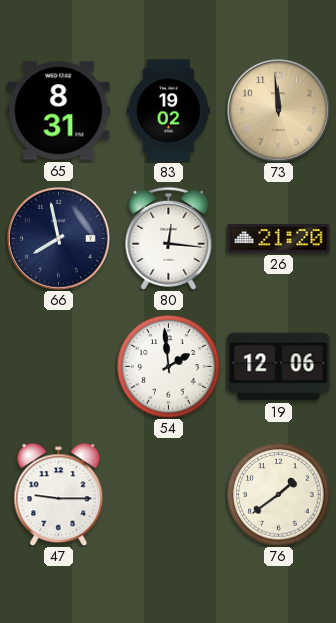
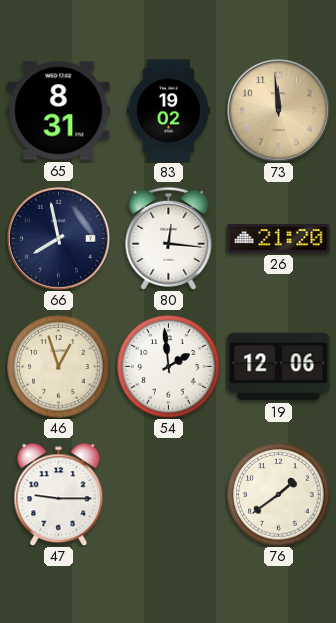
46: none -> 12:57 (59, 367)
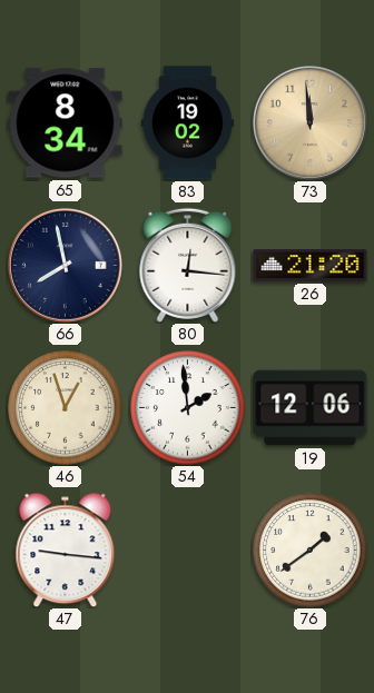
65: 8:31 -> 8:34 (66, 123)
47: 9:15 -> 9:16 (66, 550)
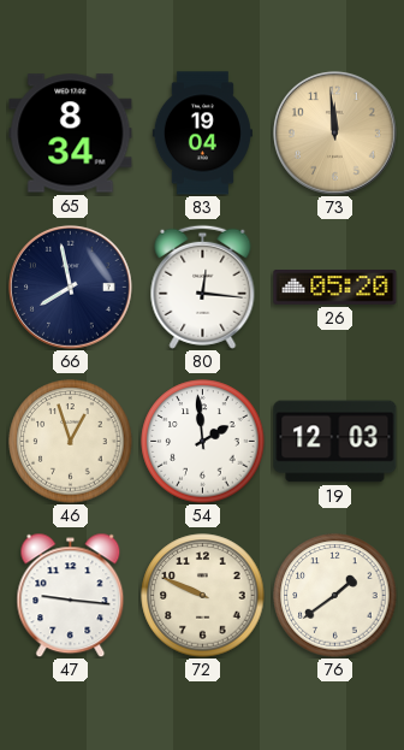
83: 19:02 -> 19:04 (202, 134)
26: 21:20 -> 05:20 (335, 288)
19: 12:06 -> 12:03 (335, 442)
72: none -> 9:49 (203, 596)
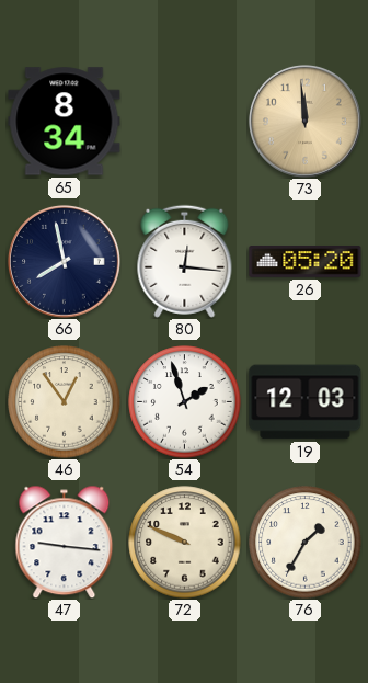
83: 19:04 -> none (202, 134)
46: 12:57 -> 12:54 (65, 402)
54: 1:59 -> 1:57 (185, 402)
76: 1:39 -> 1:35 (306, 543)
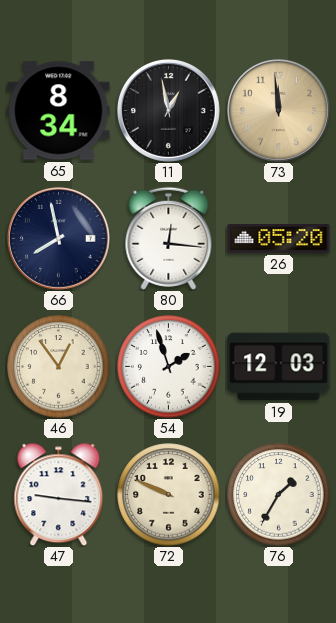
11: none -> 12:58 (168, 110)
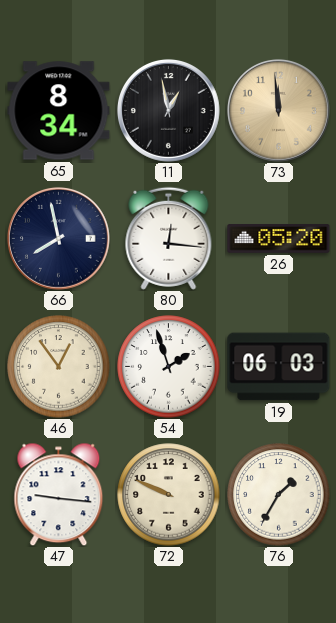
19: 12:03 -> 06:03 (279, 367)
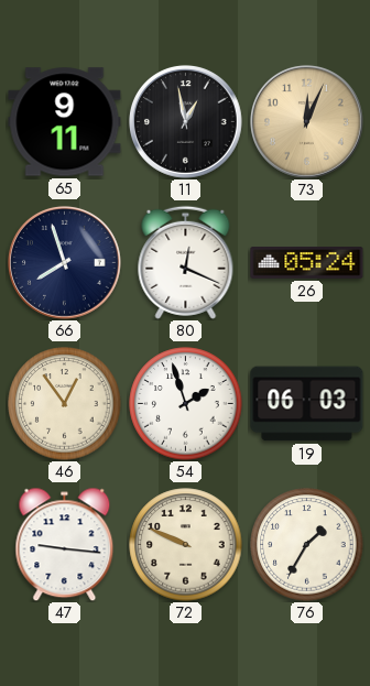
65: 8:34 -> 9:11 (65, 122)
73: 11:59 -> 12:04 (306, 121)
66: 7:58 -> 7:57 (64, 262)
80: 12:16 -> 12:19 (186, 262)
26: 05:20 -> 05:24 (307, 263)
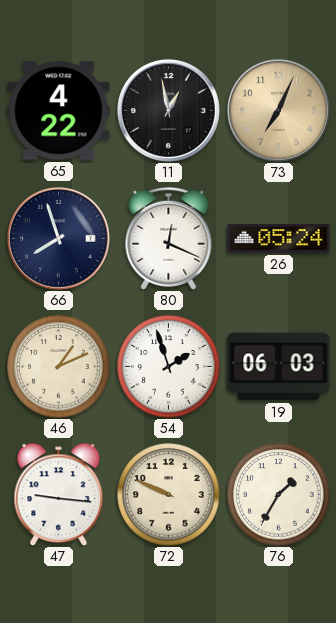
65: 9:11 -> 4:22 (59, 111)
73: 12:04 -> 7:04 (278, 110)
46: 12:54 -> 1:11 (59, 367)
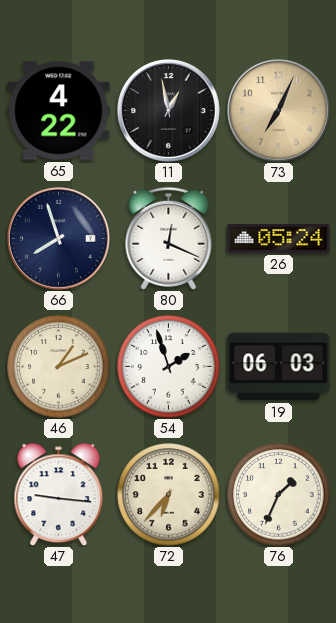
72: 9:49 -> 6:37 (169, 495)
76: 1:35 -> 1:34 (279, 495)
